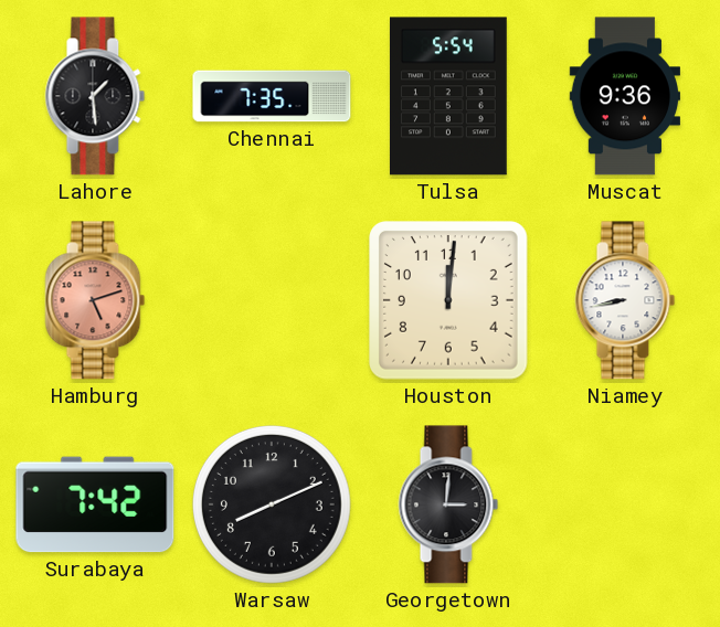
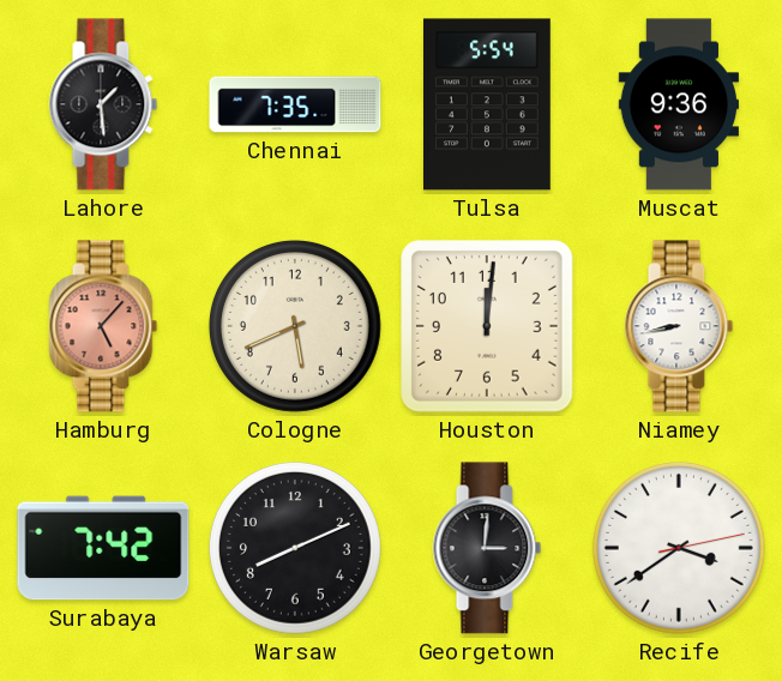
Hamburg: 5:12 -> 5:07 (103, 326)
Cologne: none -> 5:41 (295, 326)
Recife: none -> 3:39 (679, 548)
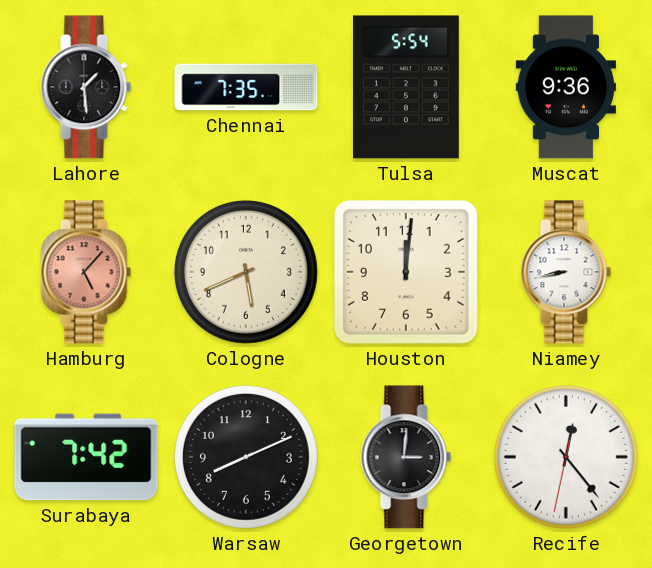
Recife: 3:39 -> 12:23 (566, 457)
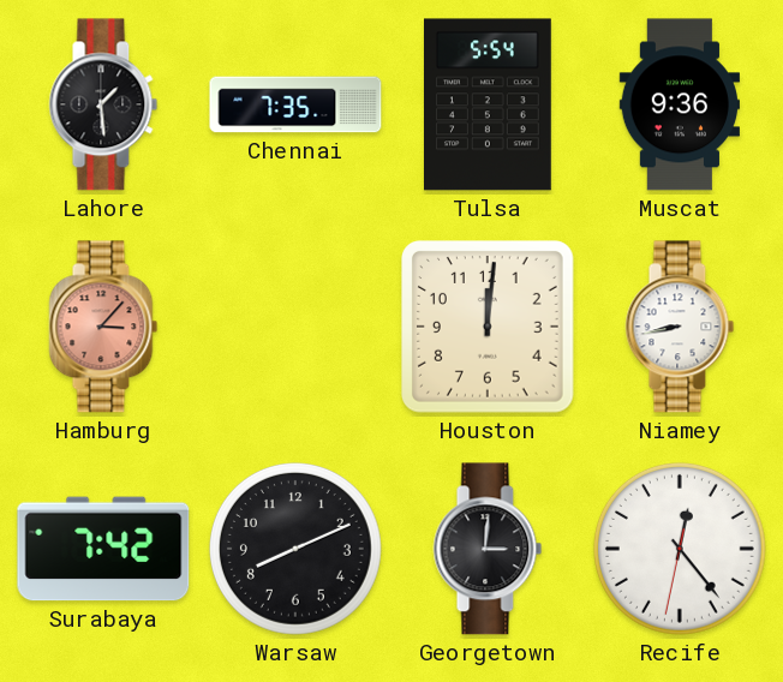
Hamburg: 5:07 -> 3:07 (103, 327)
Cologne: 5:41 -> none (246, 272)
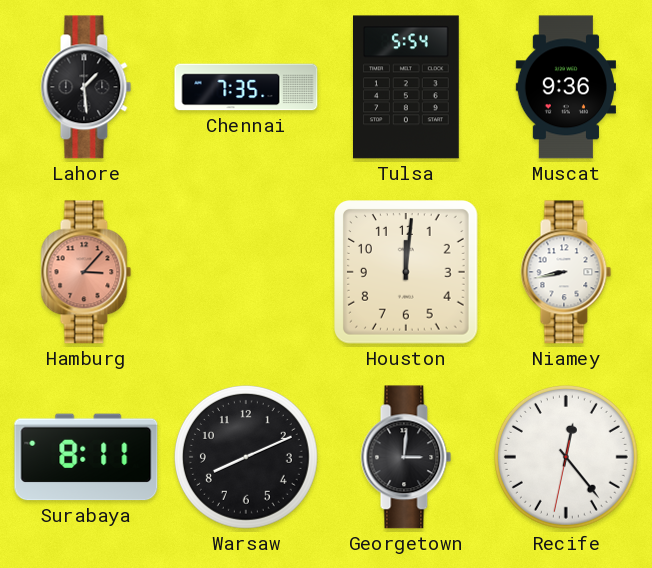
Surabaya: 7:42 -> 8:11 (86, 457)
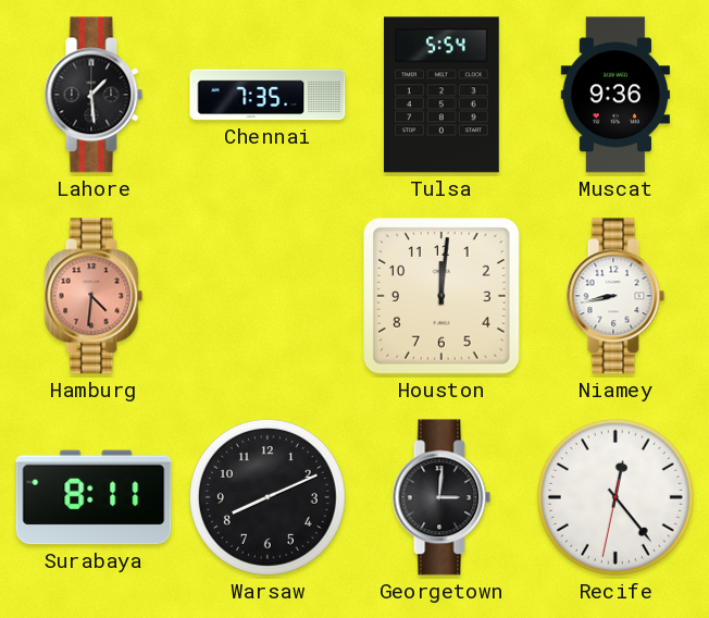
Hamburg: 3:07 -> 4:31 (94, 296)
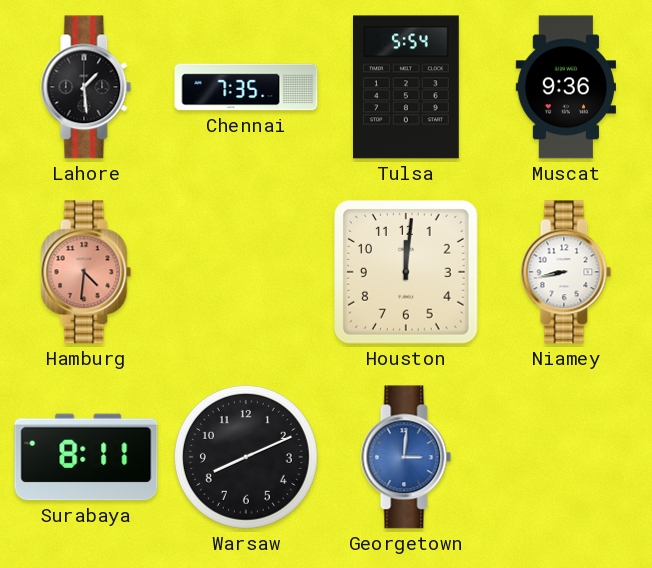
Georgetown dial: black -> blue (406, 457)
Recife: 12:23 -> none (615, 497)
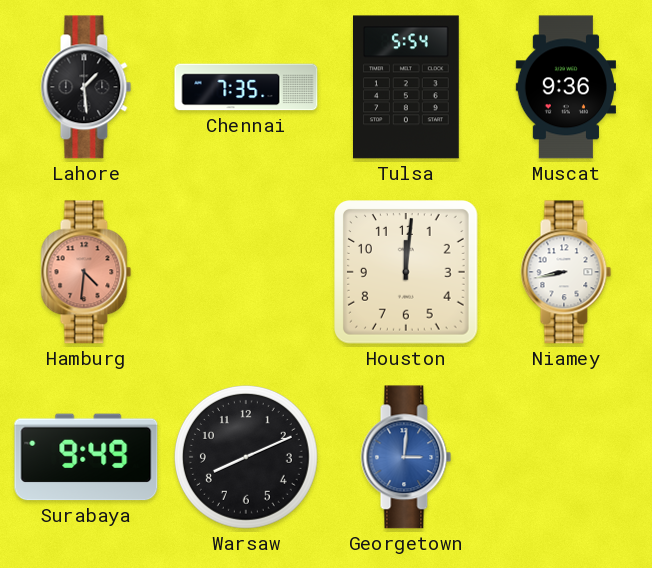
Surabaya: 8:11 -> 9:49 (86, 457)
